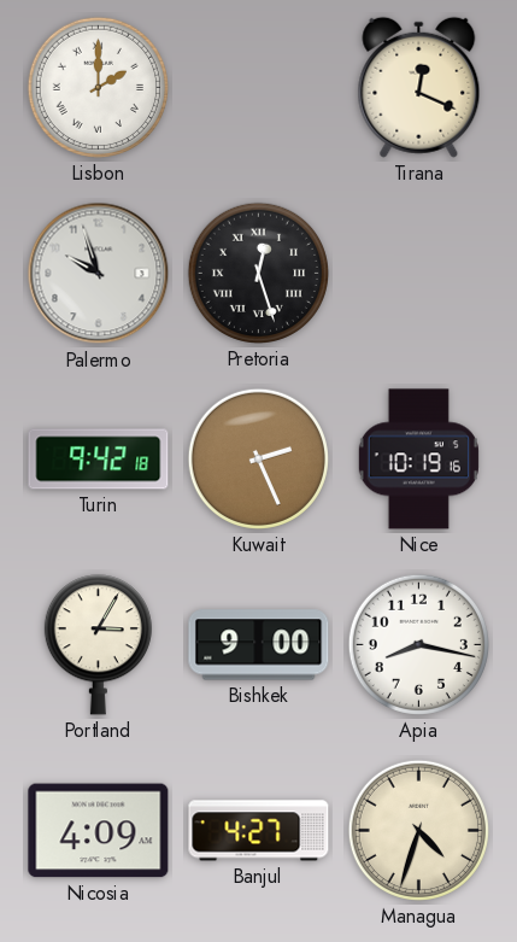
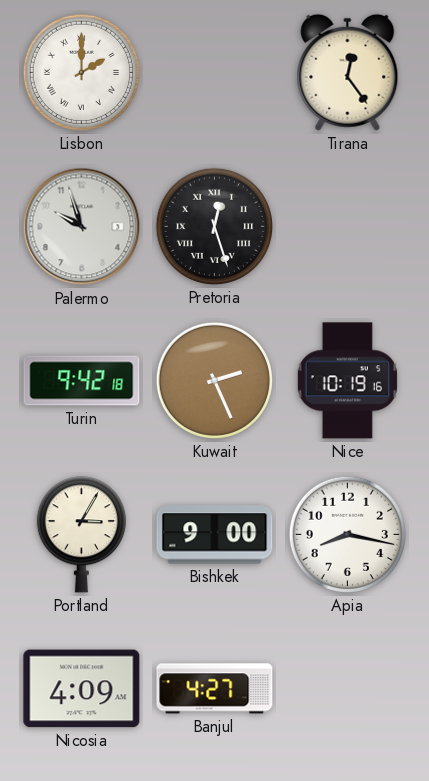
Tirana: 12:19 -> 12:24 (348, 72)
Managua: 4:33 -> none (418, 830)
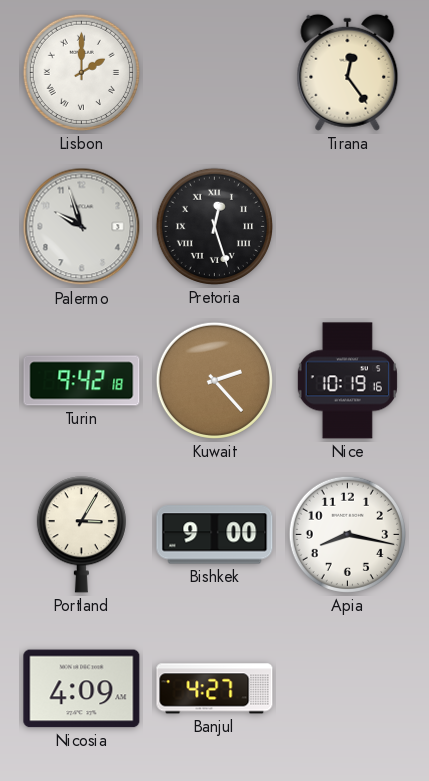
Kuwait: 2:26 -> 2:23 (214, 380)
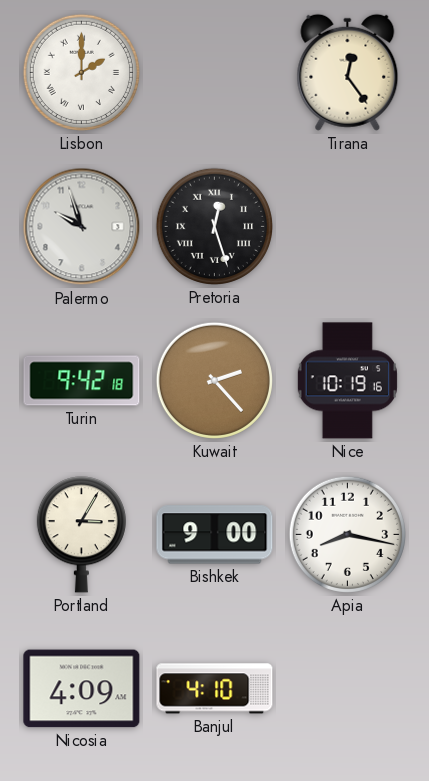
Banjul: 4:27 -> 4:10 (215, 689)
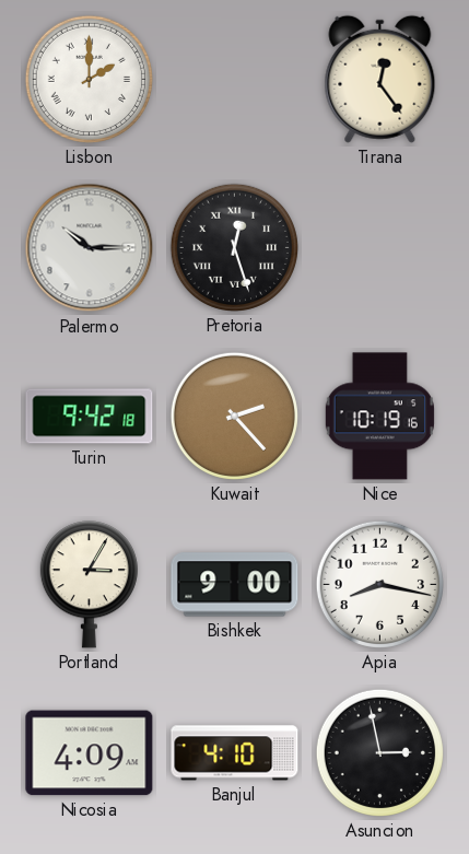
Palermo: 9:57 -> 10:15 (90, 248)
Asuncion: none -> 2:58 (379, 752)
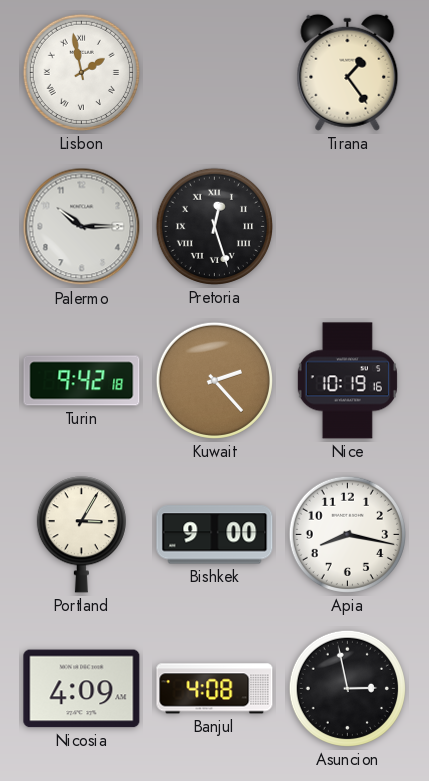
Lisbon: 2:00 -> 1:58 (81, 72)
Tirana: 12:24 -> 1:24 (348, 72)
Banjul: 4:10 -> 4:08 (215, 689)
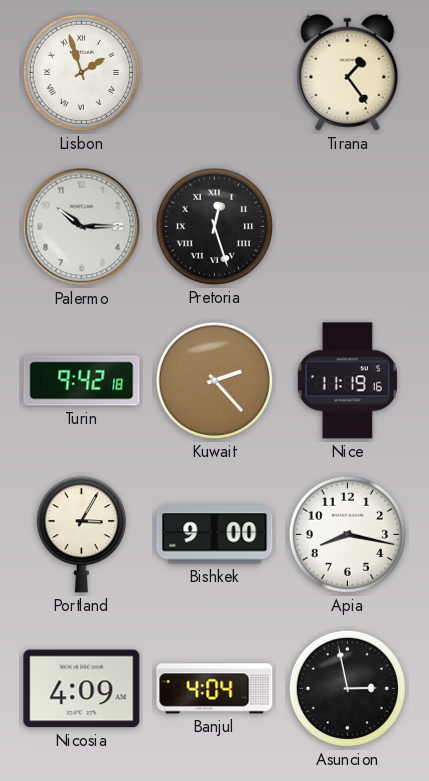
Lisbon: 1:58 -> 1:57 (81, 72)
Nice: 10:19 -> 11:19 (347, 381)
Banjul: 4:08 -> 4:04 (215, 689)
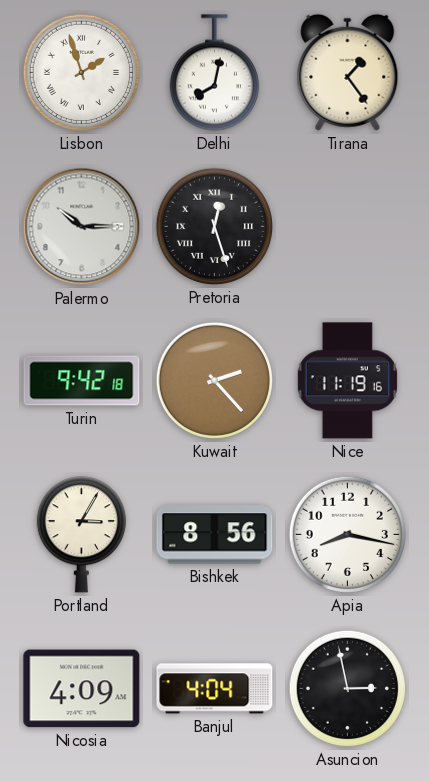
Delhi: none -> 8:02 (214, 73)
Bishkek: 9:00 -> 8:56 (215, 535)
